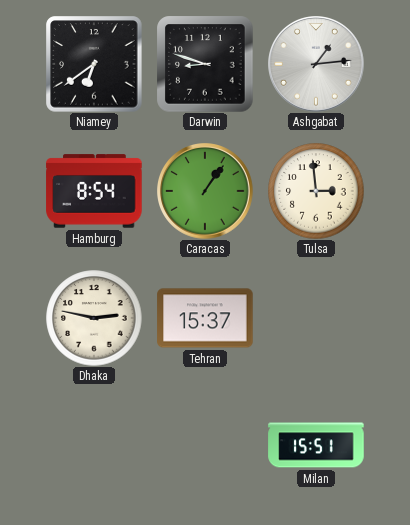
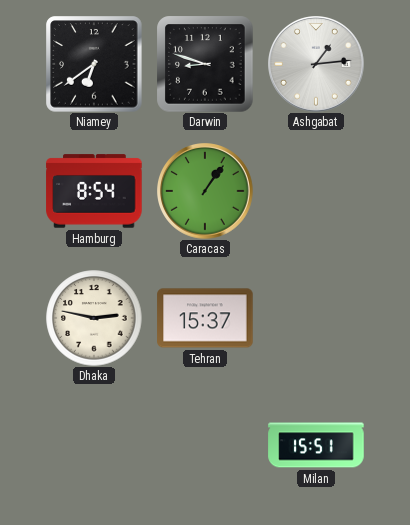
Tulsa: 2:59 -> none (316, 191)
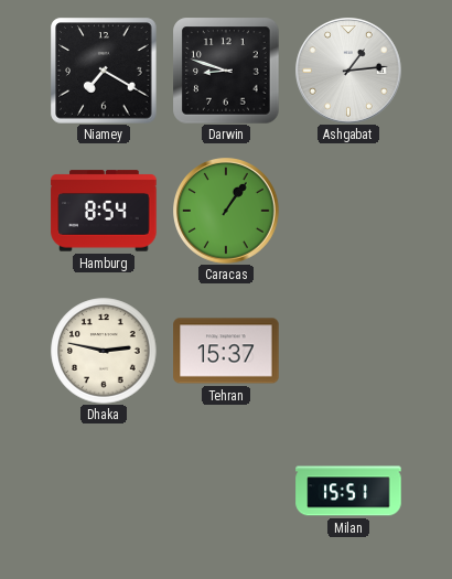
Niamey: 6:39 -> 7:20 (104, 71)
